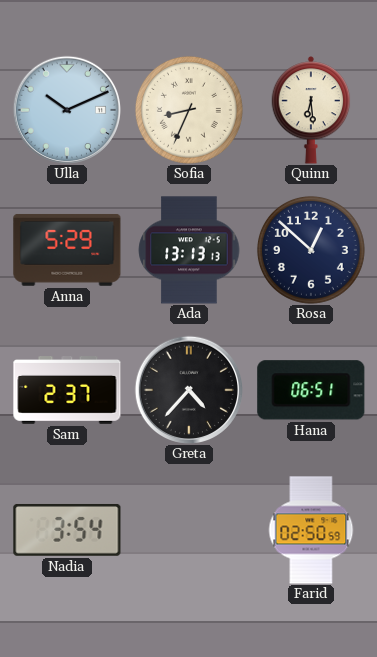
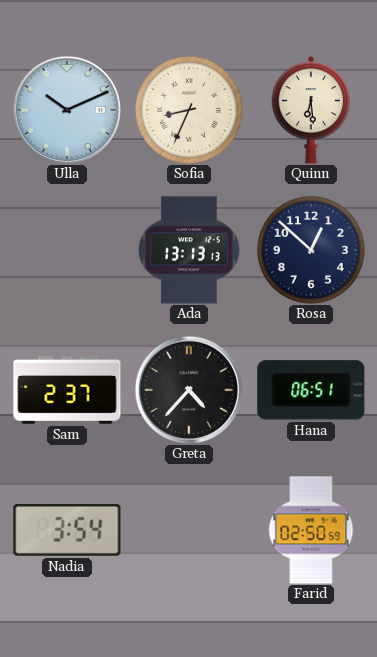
Anna: 5:29 -> none (67, 250)
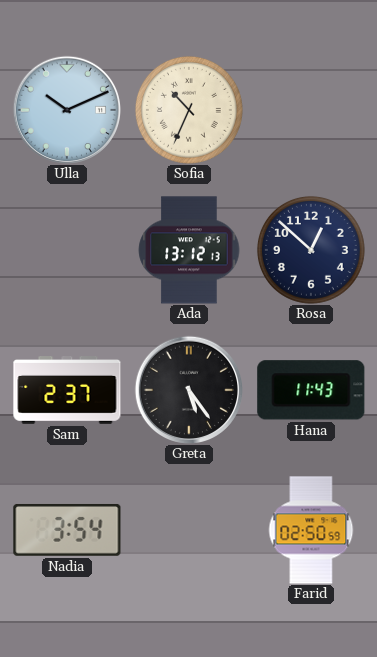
Sofia: 8:34 -> 10:34 (189, 110)
Quinn: 6:29 -> none (311, 110)
Ada: 13:13 -> 13:12 (189, 250)
Greta: 4:37 -> 5:24 (188, 389)
Hana: 06:51 -> 11:43 (311, 390)
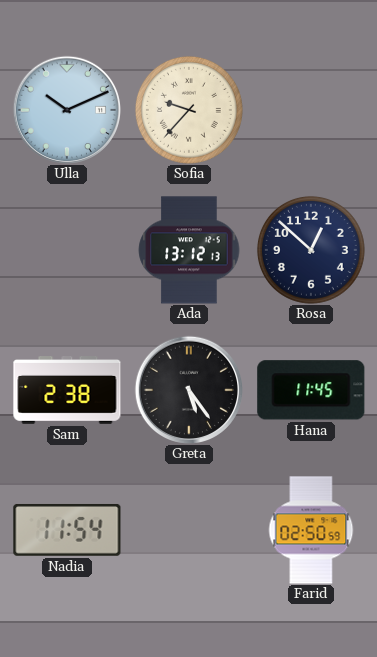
Sofia: 10:34 -> 9:37 (189, 110)
Sam: 2:37 -> 2:38 (67, 391)
Hana: 11:43 -> 11:45 (311, 390)
Nadia: 3:54 -> 11:54 (67, 530)
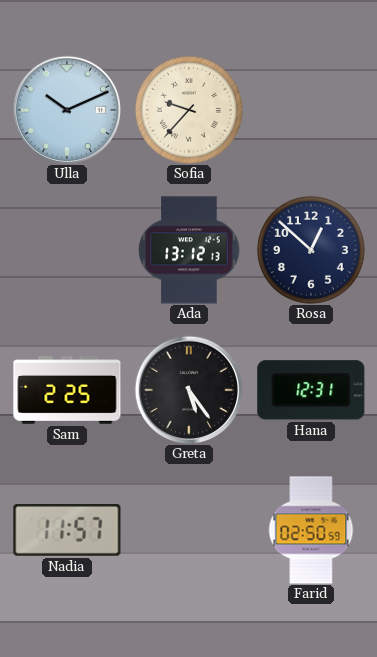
Sam: 2:38 -> 2:25 (67, 391)
Hana: 11:45 -> 12:31 (311, 390)
Nadia: 11:54 -> 11:57 (67, 530)
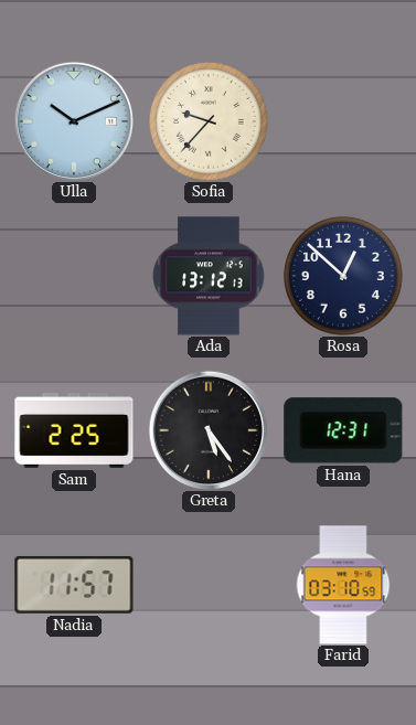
Farid: 02:50 -> 03:10 (343, 585)
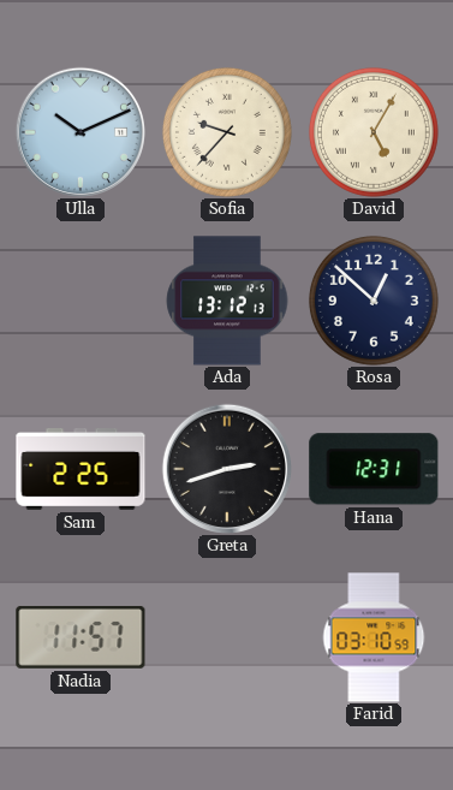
David: none -> 5:05 (374, 132)
Greta: 5:24 -> 2:42 (226, 468)
